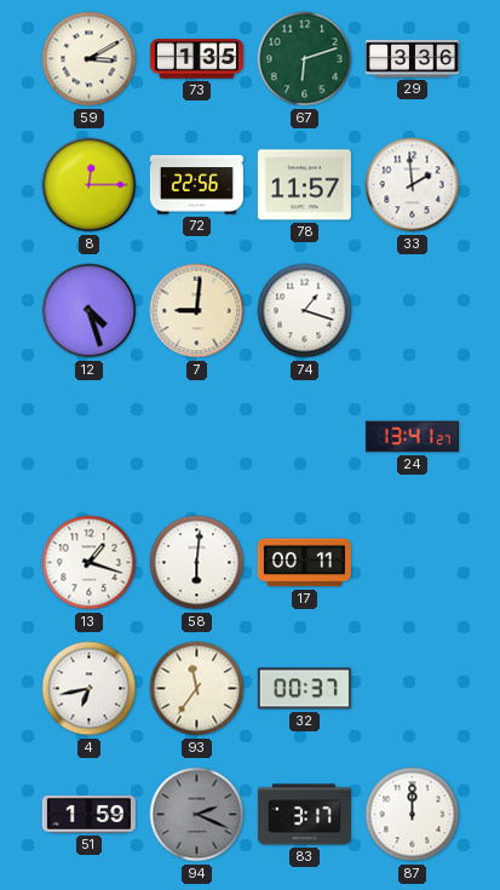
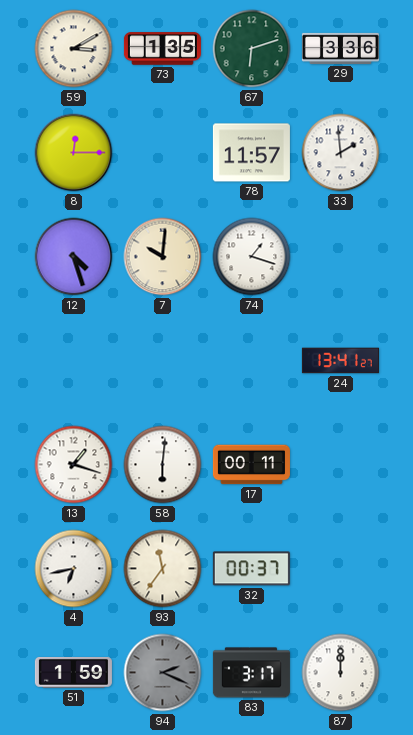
72: 22:56 -> none (196, 185)
7: 9:01 -> 10:01 (163, 257)
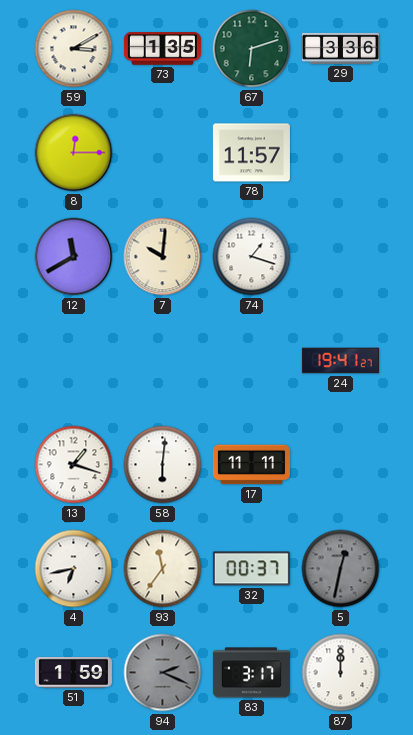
33: 1:59 -> none (341, 153)
12: 4:27 -> 11:40 (74, 257)
24: 13:41 -> 19:41 (340, 361)
17: 00:11 -> 11:11 (251, 465)
5: none -> 12:32 (341, 569)
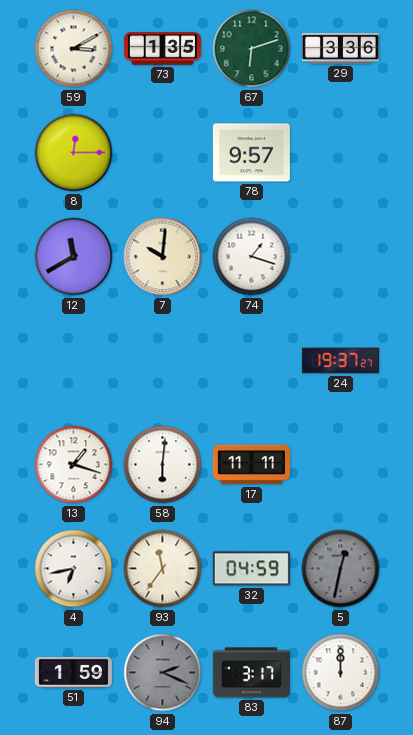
78: 11:57 -> 9:57 (251, 153)
24: 19:41 -> 19:37 (340, 361)
32: 00:37 -> 04:59 (251, 569)
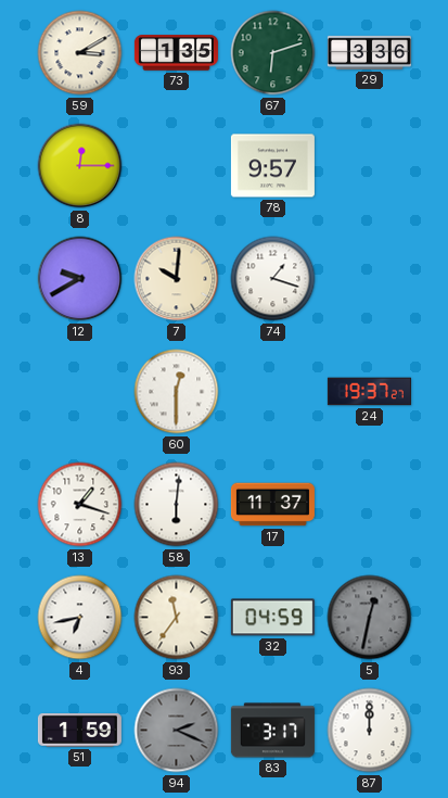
12: 11:40 -> 9:40 (80, 279)
60: none -> 12:30 (177, 392)
17: 11:11 -> 11:37 (272, 505)
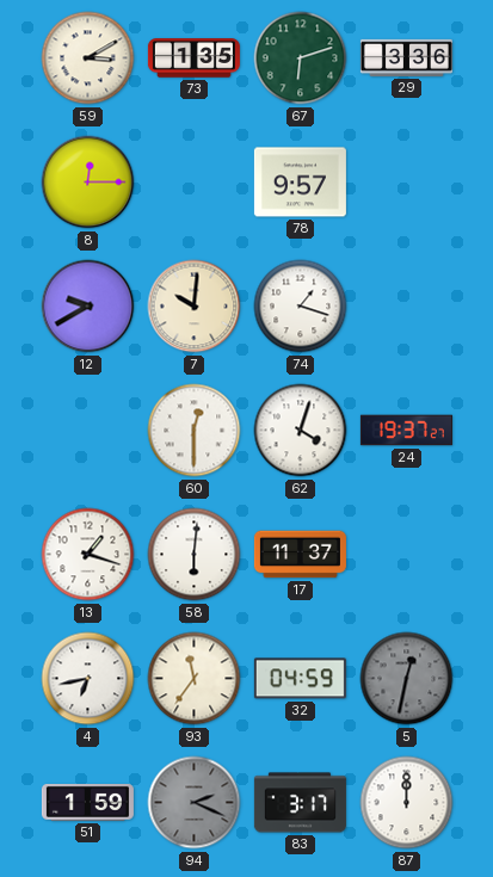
62: none -> 4:03 (301, 431)
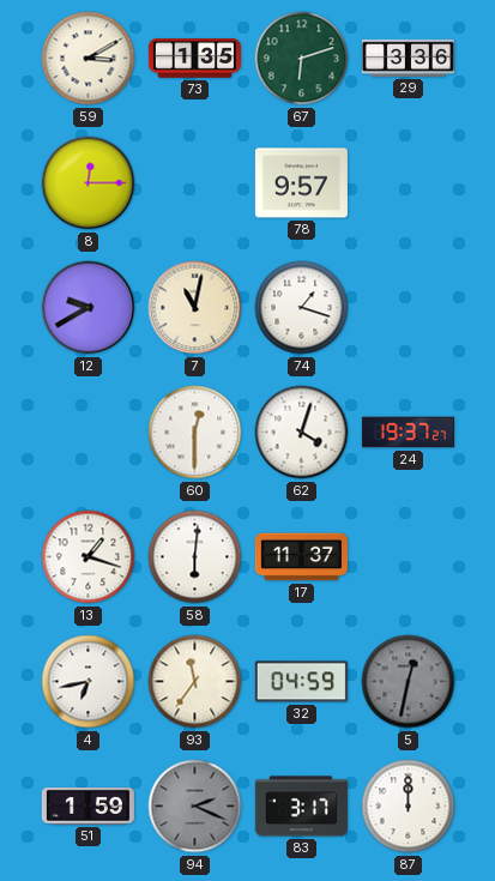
7: 10:01 -> 11:02 (195, 308)
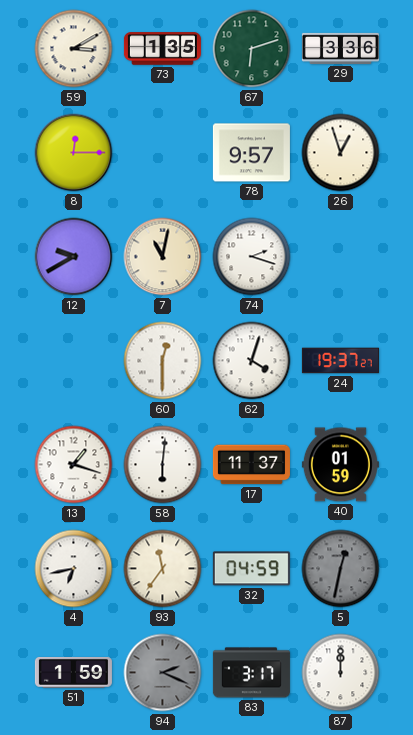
26: none -> 12:57 (341, 153)
74: 1:18 -> 2:18 (252, 257)
40: none -> 01:59 (340, 465)
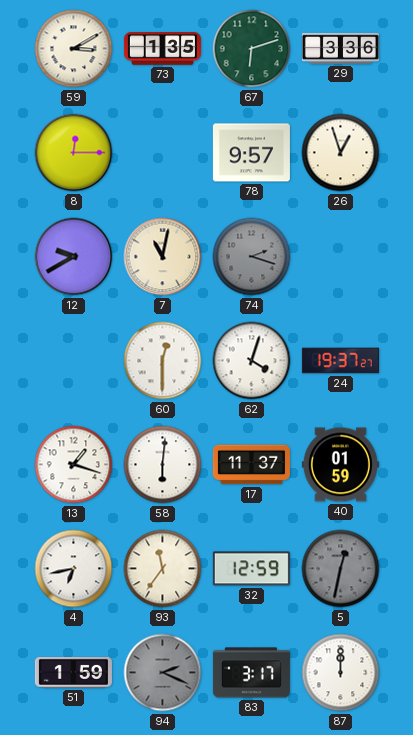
74 dial: white -> grey (252, 257)
32: 04:59 -> 12:59 (251, 569)
